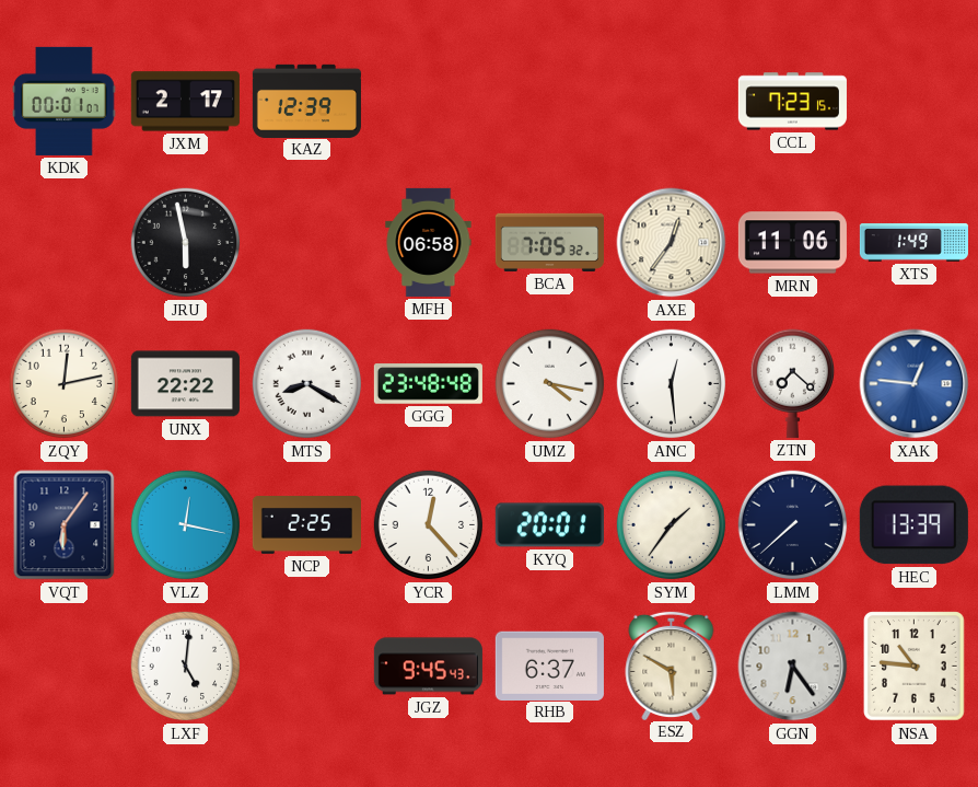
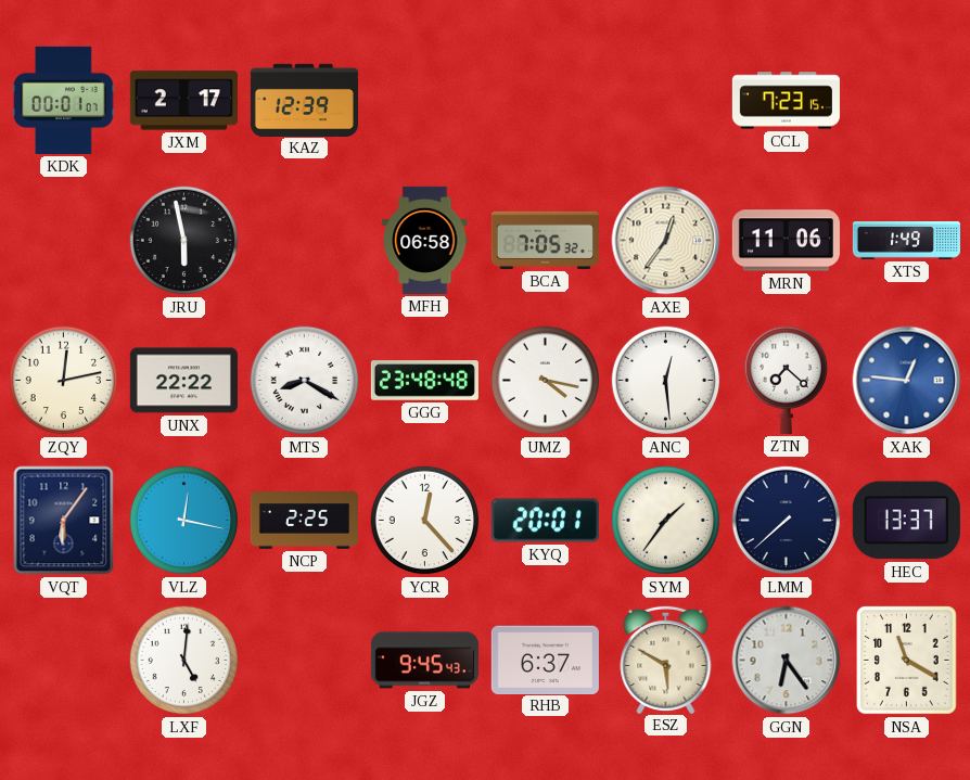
HEC: 13:39 -> 13:37 (906, 521)
NSA: 10:46 -> 11:20 (907, 661)
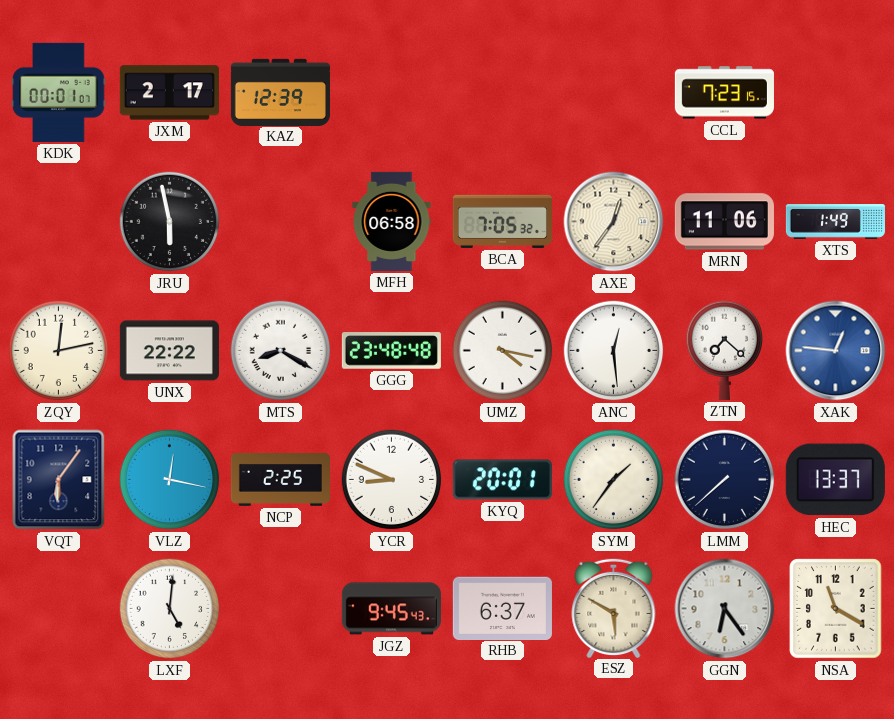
YCR: 12:23 -> 8:49 (392, 480)
